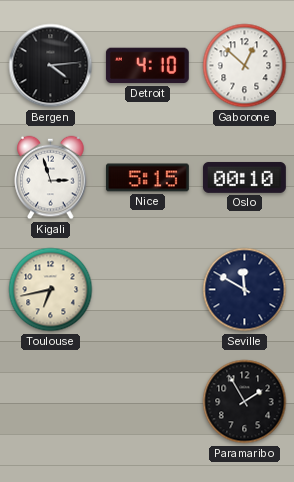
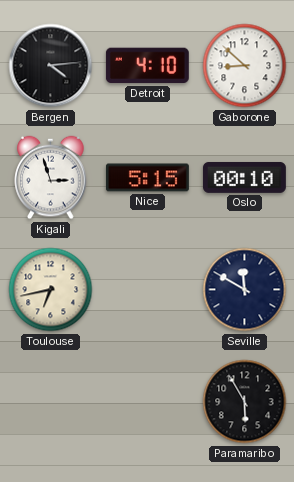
Gaborone: 12:52 -> 8:52 (245, 66)
Paramaribo: 1:55 -> 5:55 (245, 402)
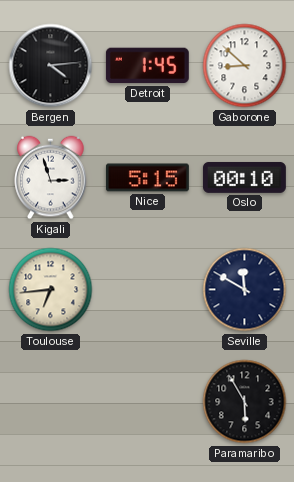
Detroit: 4:10 -> 1:45 (147, 66)
Toulouse: 6:43 -> 6:44 (51, 290)
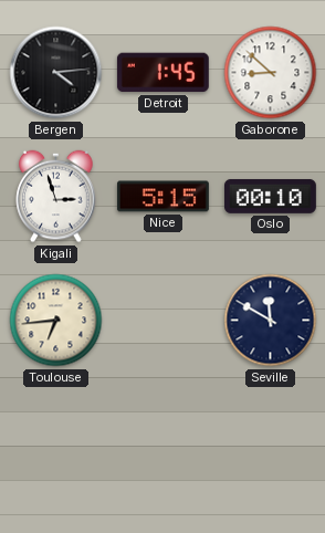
Paramaribo: 5:55 -> none (245, 402)
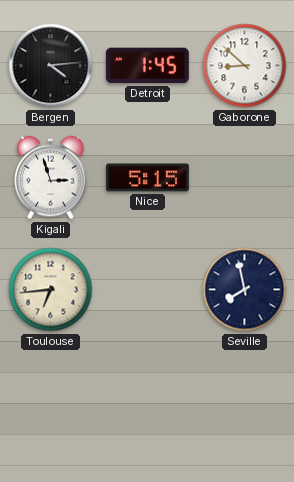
Oslo: 00:10 -> none (270, 196)
Seville: 11:50 -> 7:58 (245, 290)
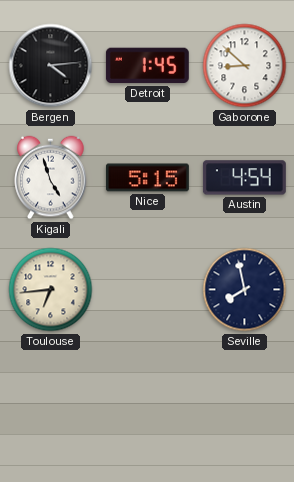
Kigali: 2:57 -> 4:57 (51, 178)
Austin: none -> 4:54 (244, 178)
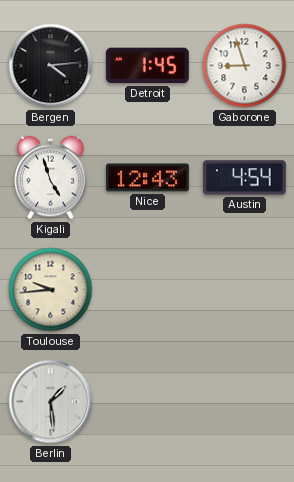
Gaborone: 8:52 -> 8:57 (245, 66)
Nice: 5:15 -> 12:43 (147, 178)
Toulouse: 6:44 -> 9:44 (51, 290)
Seville: 7:58 -> none (245, 290)
Berlin: none -> 1:29 (51, 402)
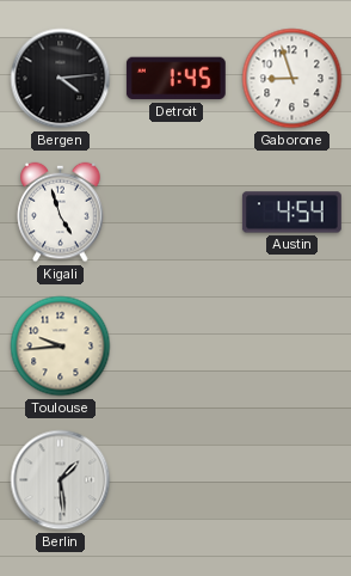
Nice: 12:43 -> none (147, 178)
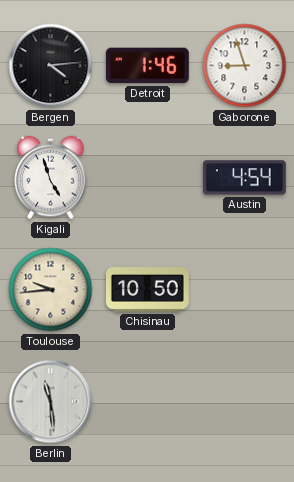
Detroit: 1:45 -> 1:46 (147, 66)
Chisinau: none -> 10:50 (147, 290)
Berlin: 1:29 -> 11:29 (51, 402)
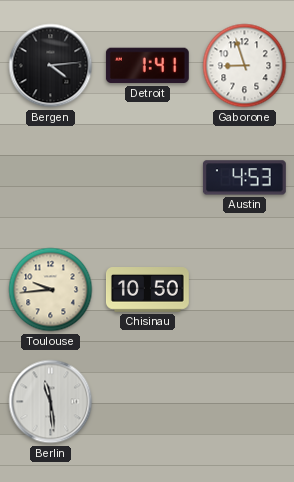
Detroit: 1:46 -> 1:41 (147, 66)
Kigali: 4:57 -> none (51, 178)
Austin: 4:54 -> 4:53 (244, 178)
